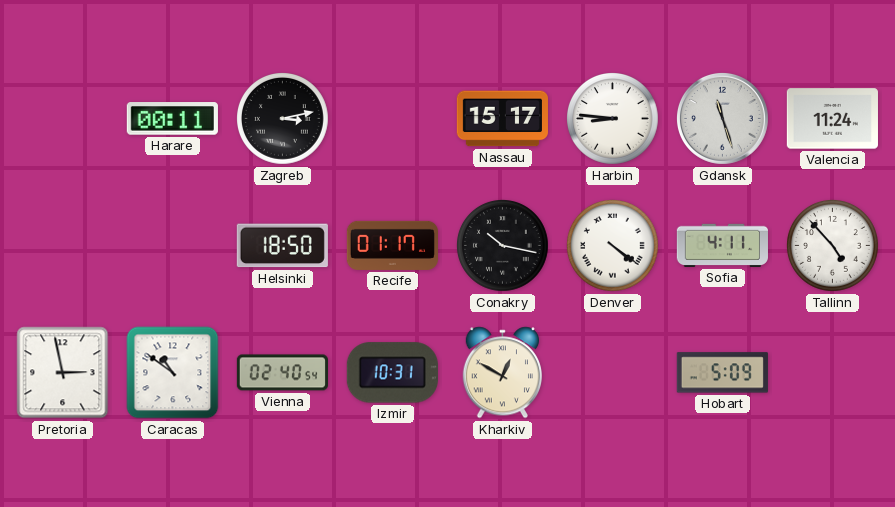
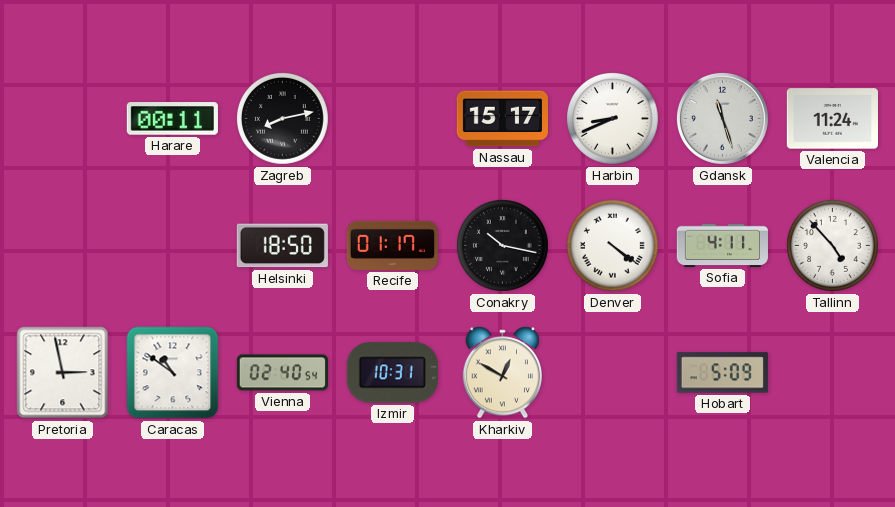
Zagreb: 3:13 -> 8:13 (283, 119)
Harbin: 8:46 -> 8:41 (613, 119)
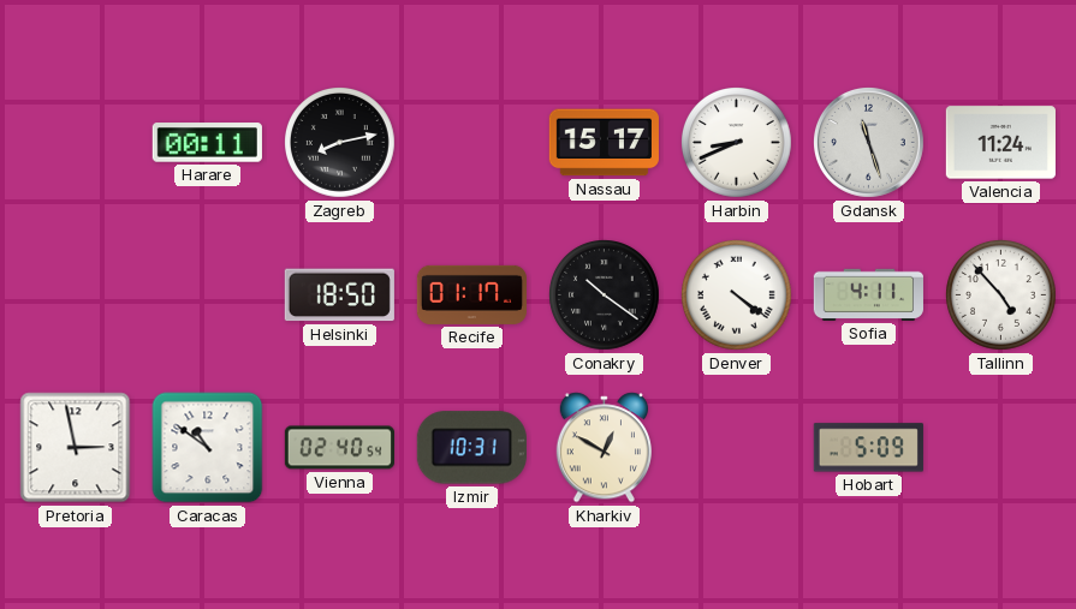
Conakry: 10:17 -> 10:21 (605, 295)
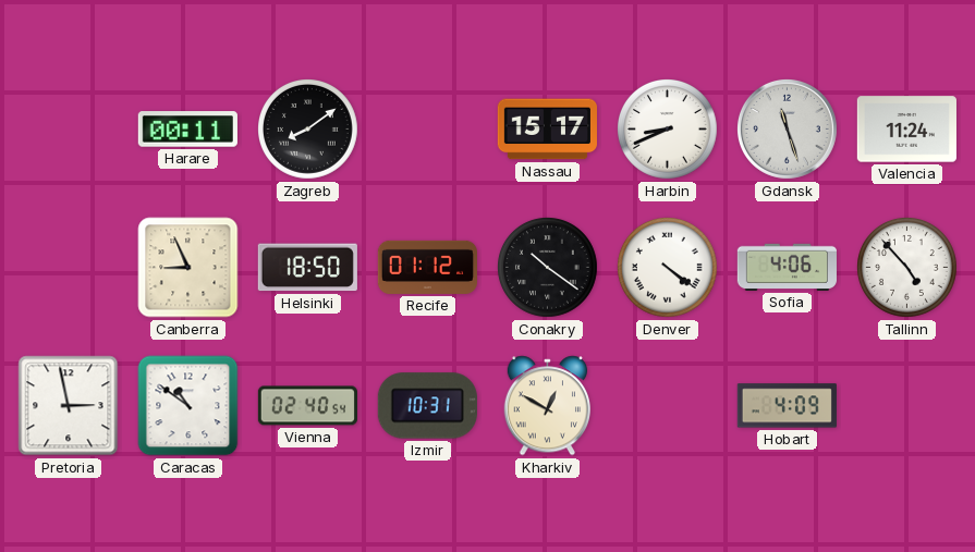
Zagreb: 8:13 -> 8:09 (308, 130)
Canberra: none -> 8:56 (188, 268)
Recife: 01:17 -> 01:12 (427, 267)
Sofia: 4:11 -> 4:06 (787, 267)
Hobart: 5:09 -> 4:09 (787, 406)
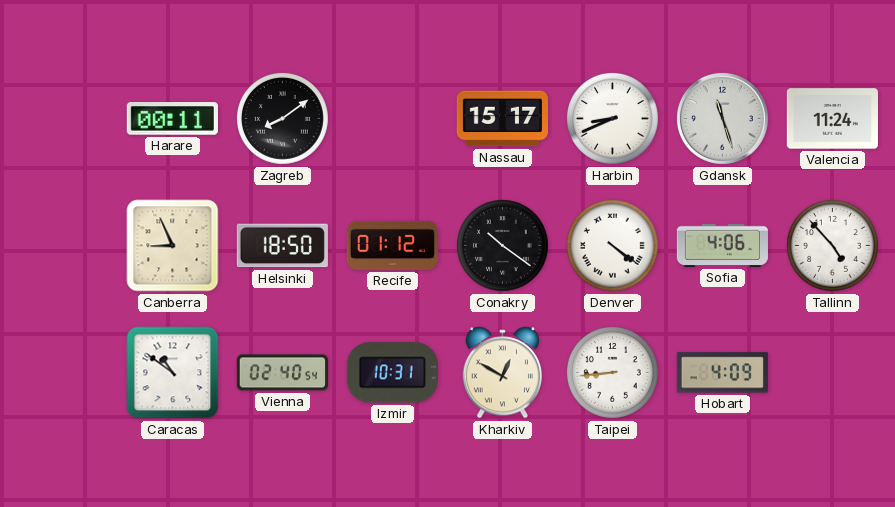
Pretoria: 2:58 -> none (69, 406)
Taipei: none -> 8:44 (613, 373)
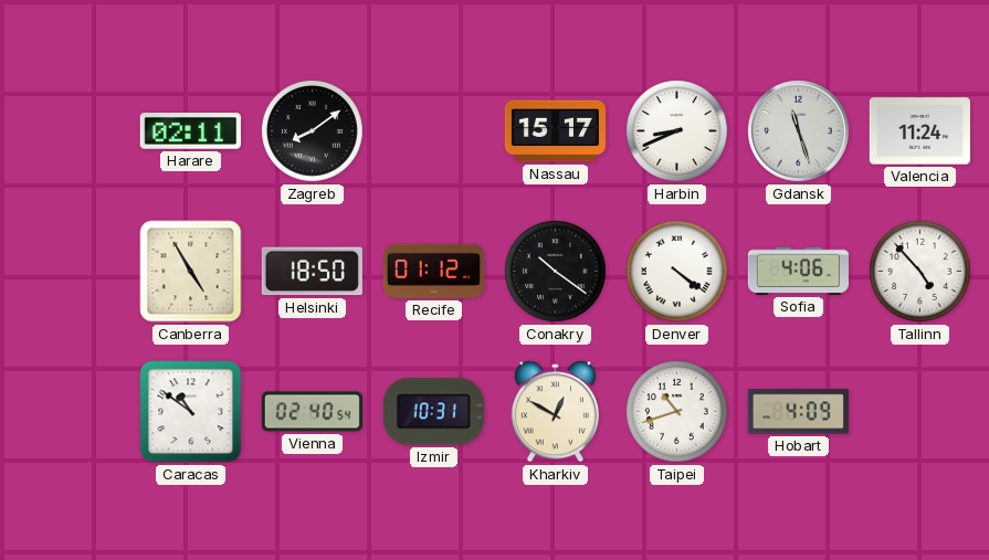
Harare: 00:11 -> 02:11 (190, 131)
Canberra: 8:56 -> 4:55 (191, 272)
Taipei: 8:44 -> 10:42 (677, 412)
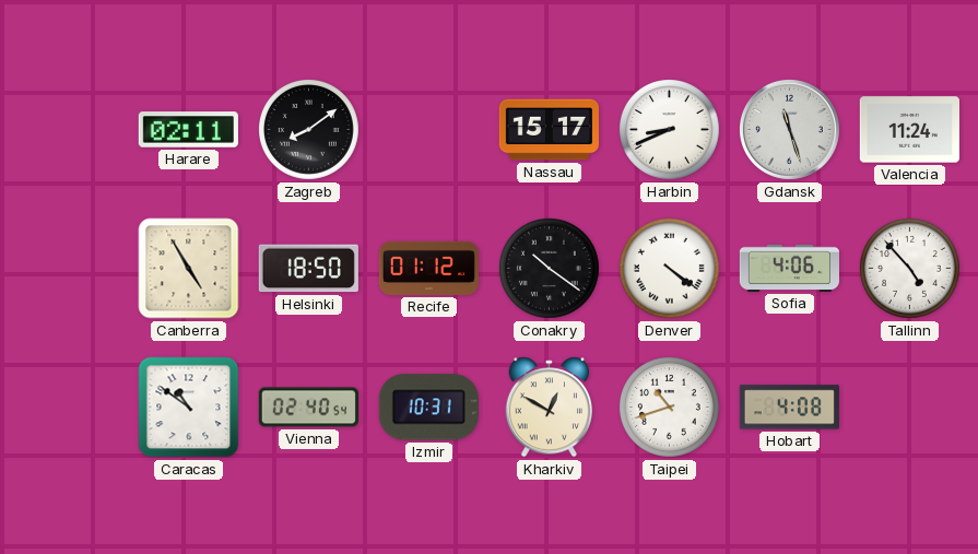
Hobart: 4:09 -> 4:08 (789, 408)
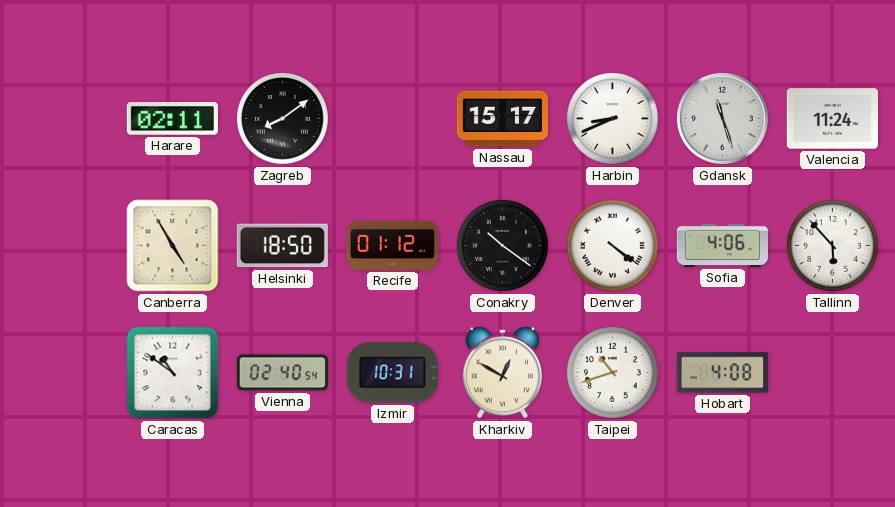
Tallinn: 4:53 -> 5:53 (833, 246)
